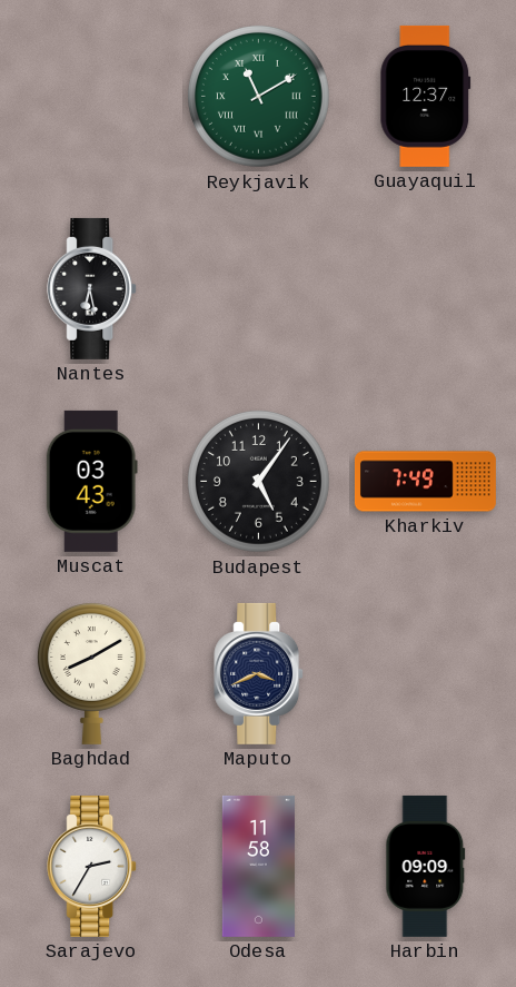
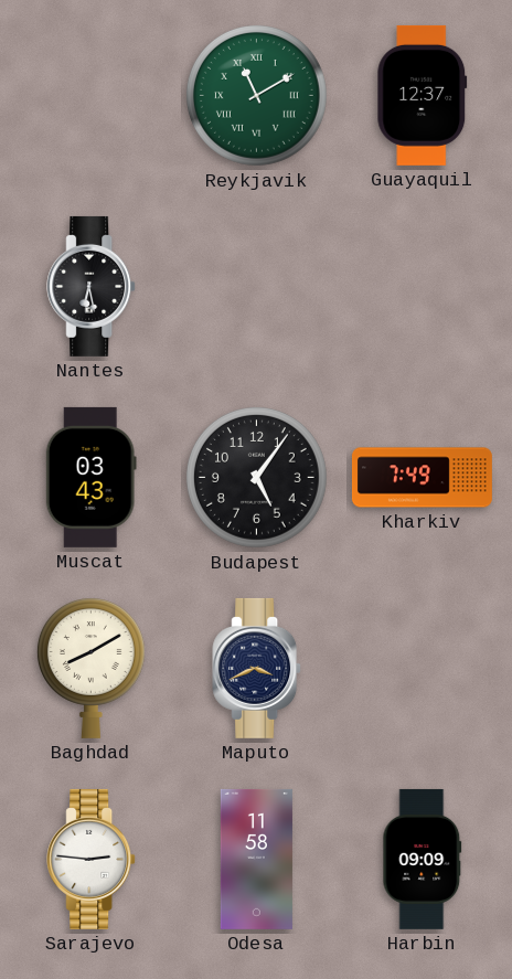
Sarajevo: 2:35 -> 2:46 (92, 859)
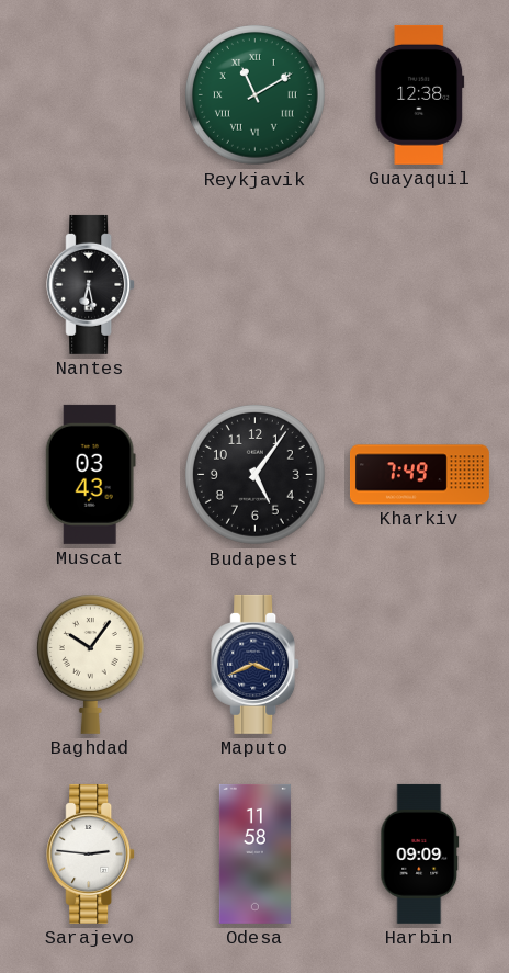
Guayaquil: 12:37 -> 12:38 (420, 94)
Baghdad: 8:10 -> 10:06 (90, 664)
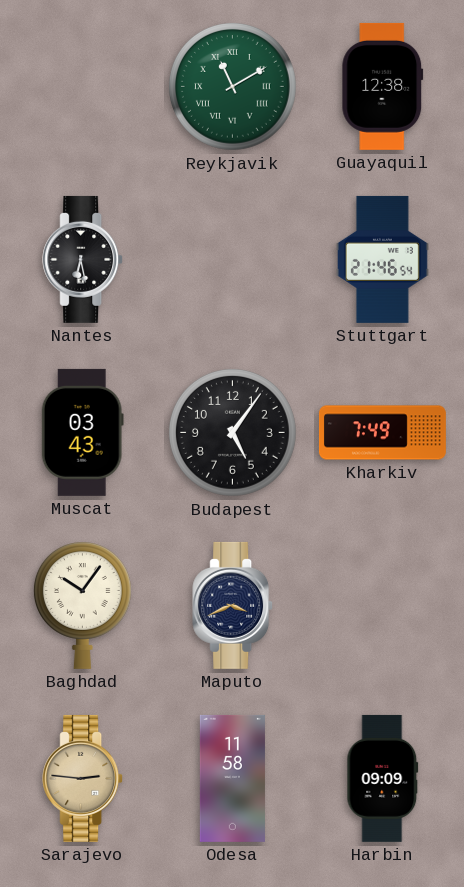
Stuttgart: none -> 21:46 (382, 259)
Sarajevo dial: white -> champagne (83, 778)
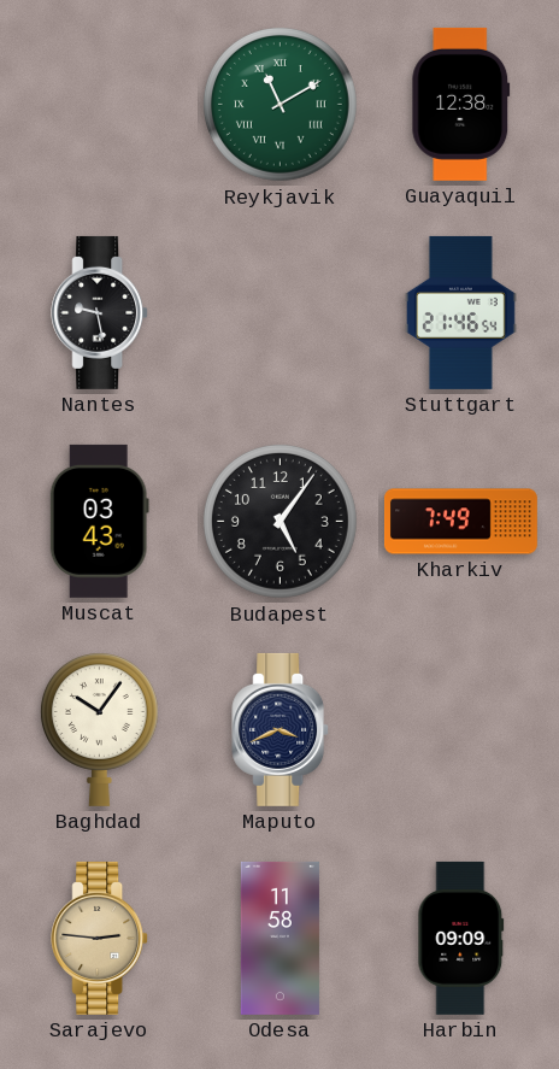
Nantes: 6:28 -> 9:28 (100, 312)
